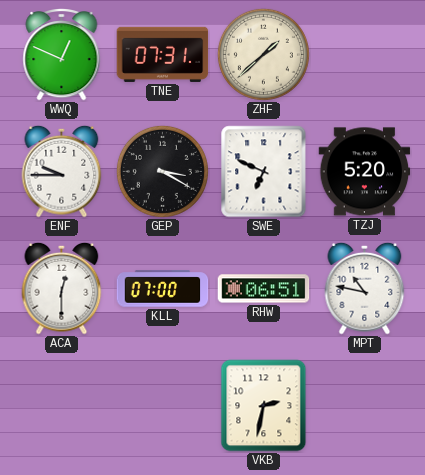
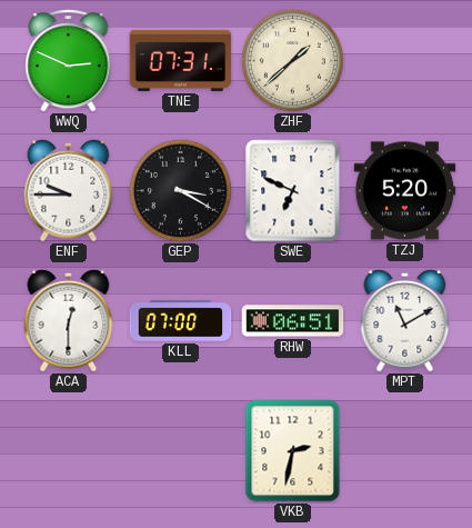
WWQ: 12:49 -> 2:49 (69, 60)
MPT: 10:47 -> 11:10 (405, 320)
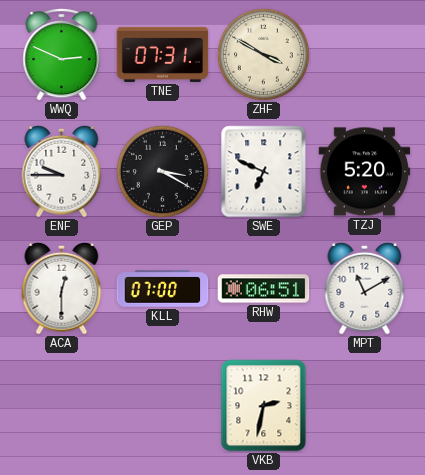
ZHF: 1:38 -> 3:50 (263, 54)
